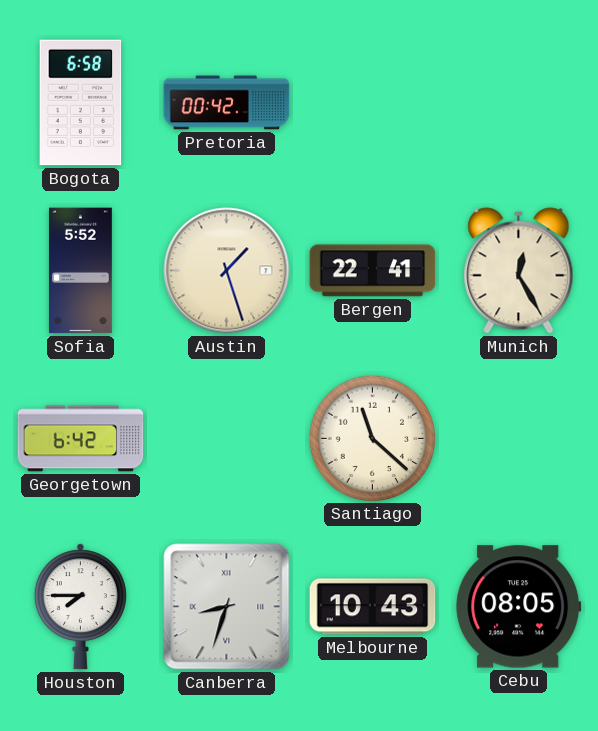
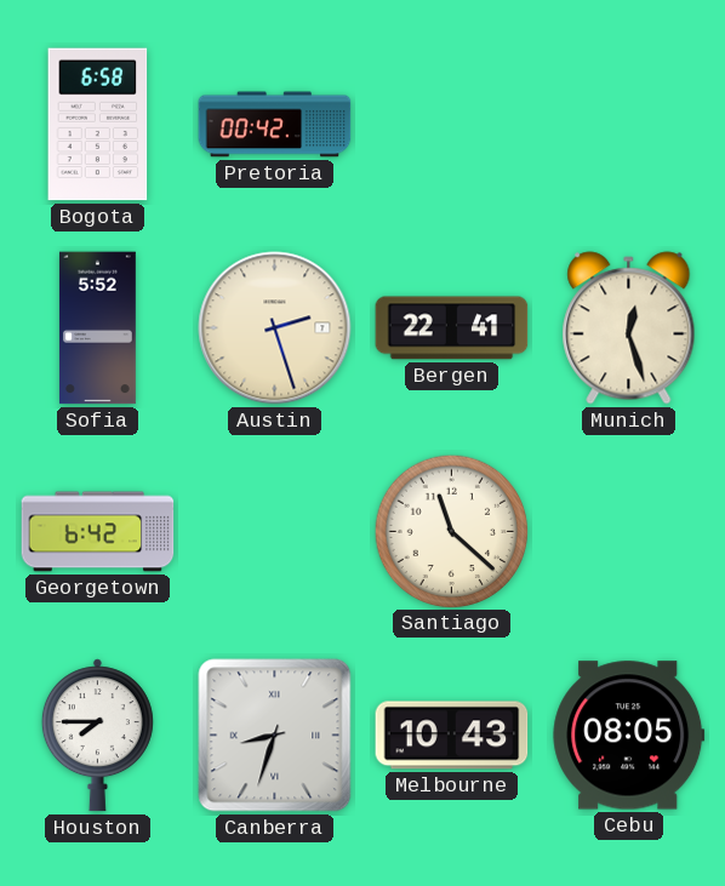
Austin: 1:27 -> 2:27 (275, 328)
Munich: 12:25 -> 12:27 (629, 328)
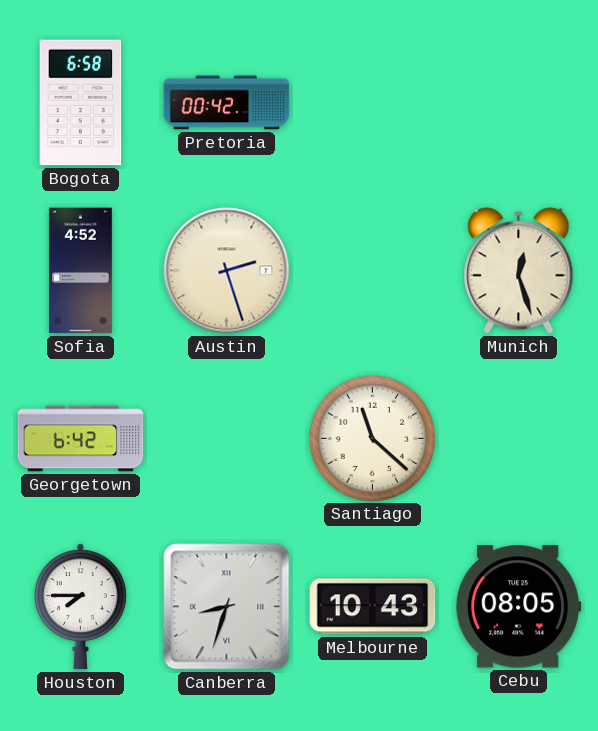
Sofia: 5:52 -> 4:52 (80, 271)
Bergen: 22:41 -> none (452, 328)
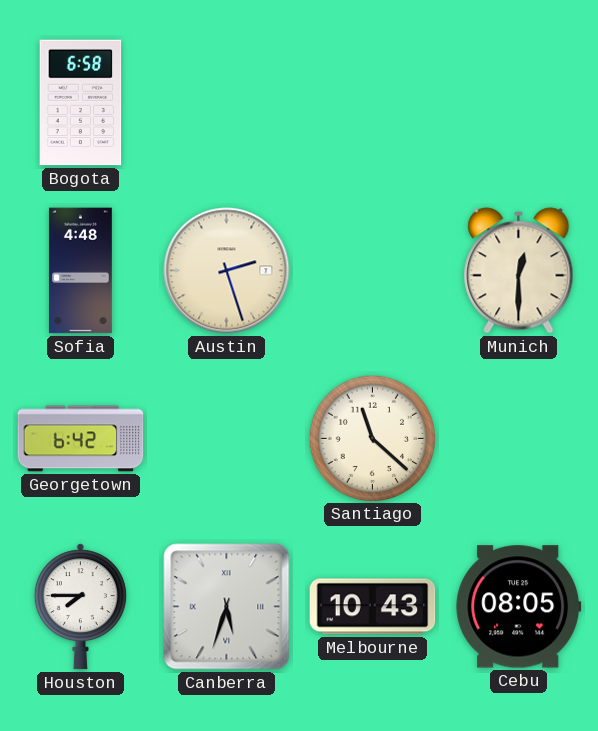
Pretoria: 00:42 -> none (227, 103)
Sofia: 4:52 -> 4:48 (80, 271)
Munich: 12:27 -> 12:30 (519, 271)
Canberra: 8:33 -> 5:33 (227, 607)
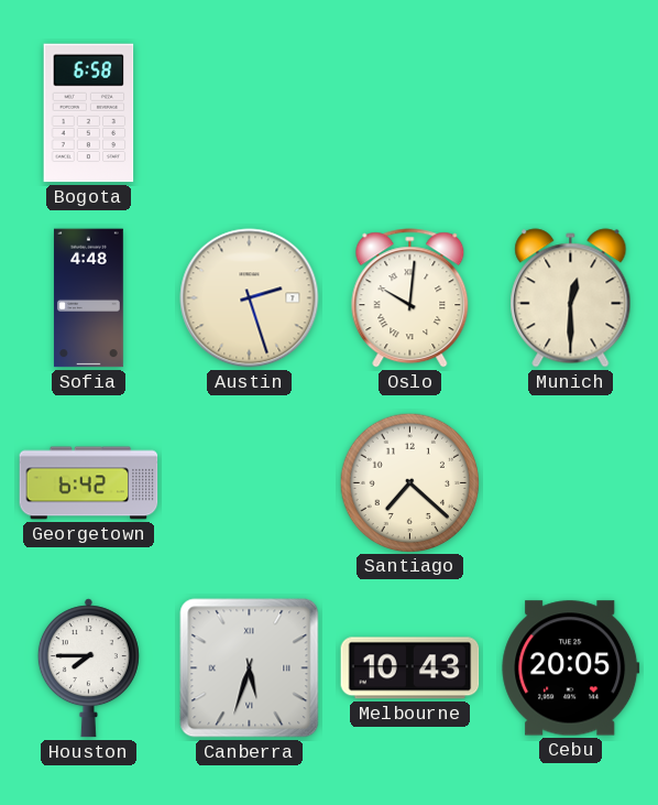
Oslo: none -> 10:01 (410, 298)
Santiago: 11:22 -> 7:22 (409, 482)
Cebu: 08:05 -> 20:05 (571, 668)
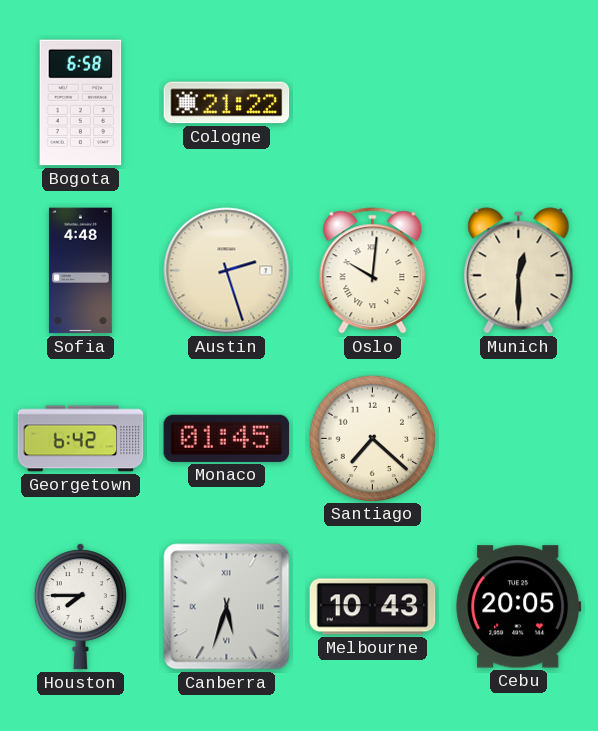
Cologne: none -> 21:22 (227, 103)
Monaco: none -> 01:45 (227, 438)
